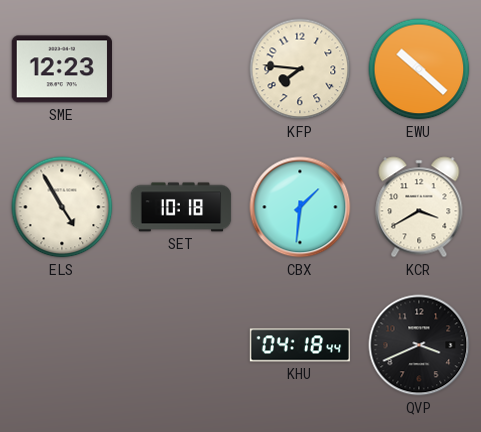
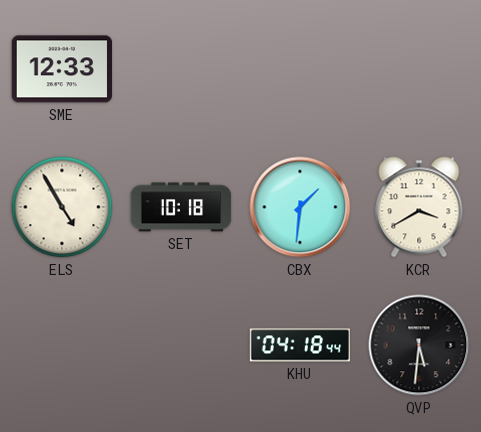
SME: 12:23 -> 12:33 (61, 69)
KFP: 7:46 -> none (300, 69)
EWU: 10:22 -> none (419, 69)
QVP: 3:41 -> 5:31 (419, 345)
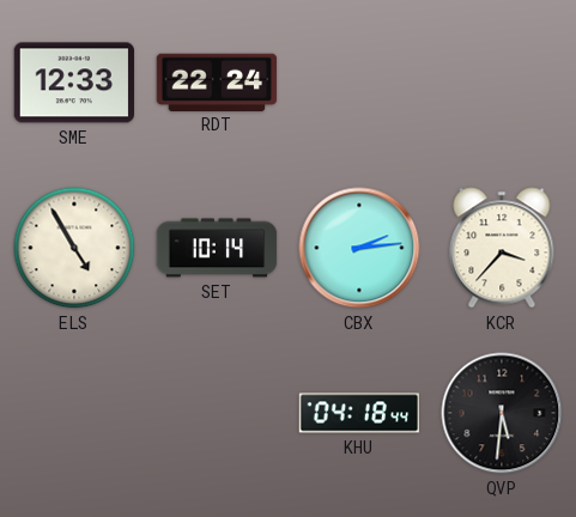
RDT: none -> 22:24 (217, 81)
SET: 10:18 -> 10:14 (217, 248)
CBX: 1:31 -> 2:14 (359, 248)
KCR: 3:40 -> 3:37 (502, 248)
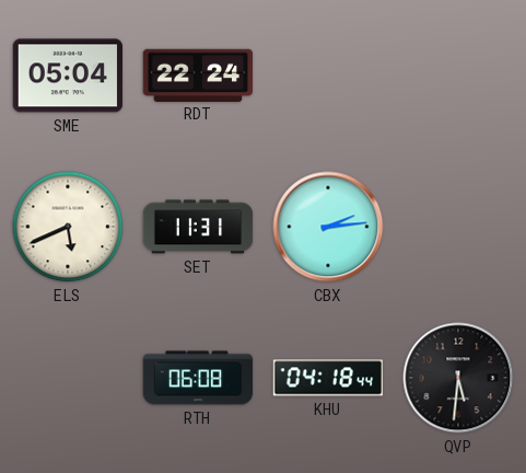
SME: 12:33 -> 05:04 (67, 76)
ELS: 4:55 -> 5:41 (68, 227)
SET: 10:14 -> 11:31 (198, 227)
KCR: 3:37 -> none (502, 248)
RTH: none -> 06:08 (198, 378)
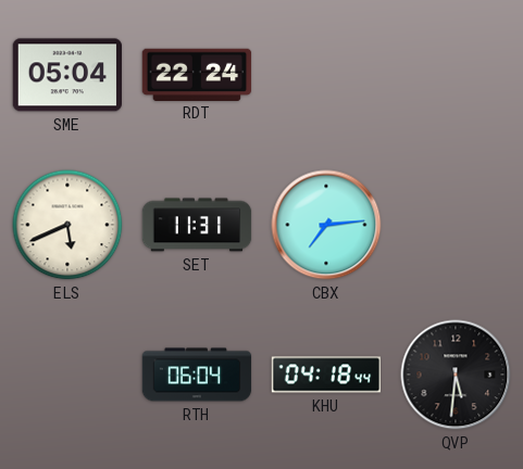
CBX: 2:14 -> 7:14 (326, 225)
RTH: 06:08 -> 06:04 (197, 375)
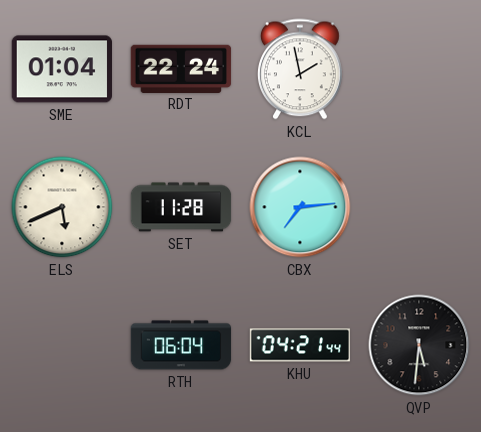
SME: 05:04 -> 01:04 (61, 69)
KCL: none -> 1:58 (300, 69)
SET: 11:31 -> 11:28 (181, 207)
KHU: 04:18 -> 04:21 (300, 345)
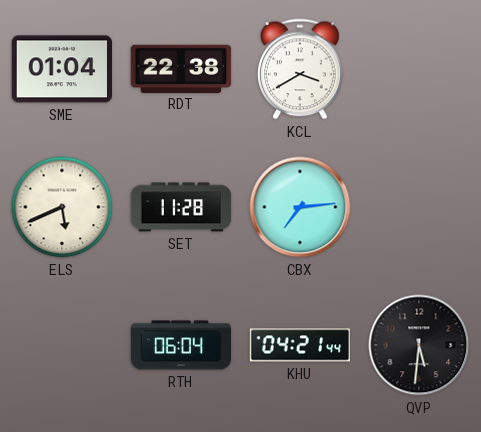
RDT: 22:24 -> 22:38 (181, 68)
KCL: 1:58 -> 3:40 (300, 69)
